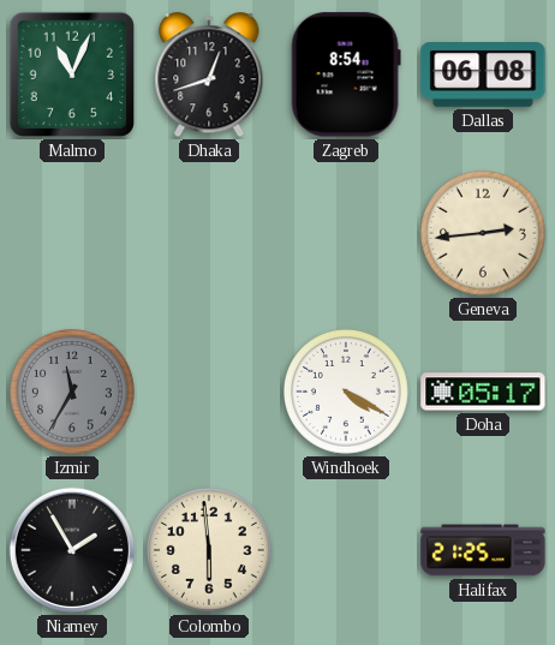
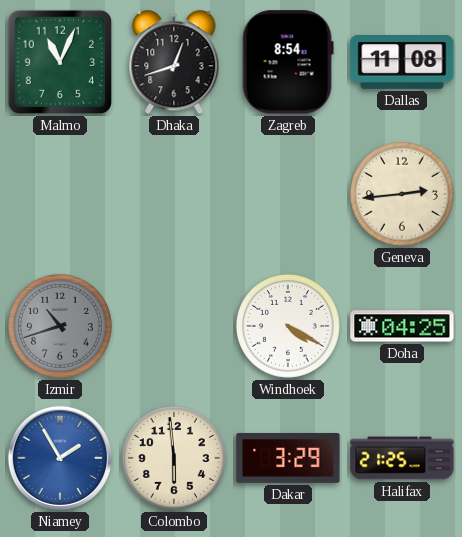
Dallas: 06:08 -> 11:08 (402, 63)
Izmir: 11:35 -> 10:42 (60, 326)
Doha: 05:17 -> 04:25 (402, 326)
Niamey dial: black -> blue (60, 458)
Dakar: none -> 3:29 (288, 458)
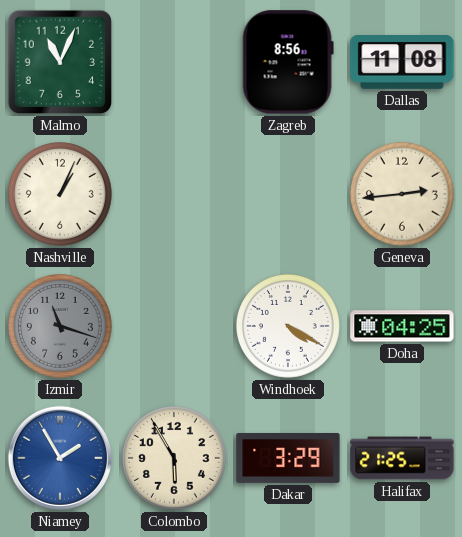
Dhaka: 12:42 -> none (174, 63)
Zagreb: 8:54 -> 8:56 (288, 62)
Nashville: none -> 1:04 (60, 194)
Izmir: 10:42 -> 11:18 (60, 326)
Colombo: 5:59 -> 5:55 (174, 458)
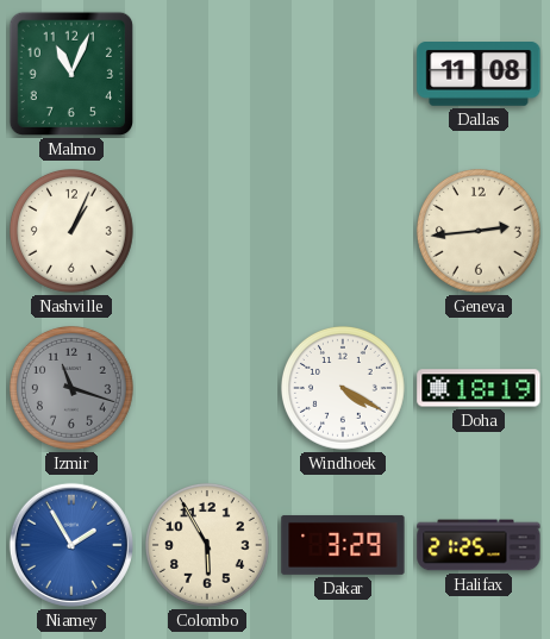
Zagreb: 8:56 -> none (288, 62)
Doha: 04:25 -> 18:19 (479, 388)
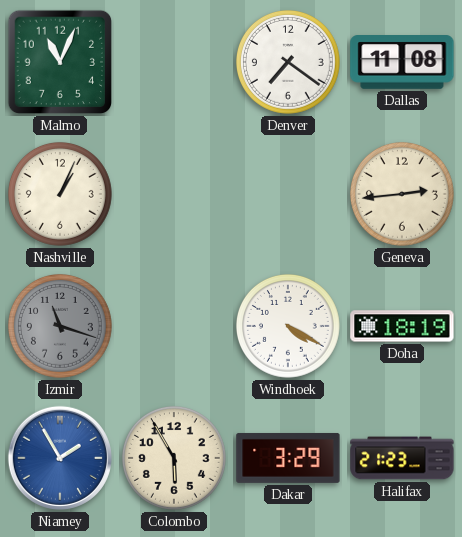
Denver: none -> 7:21 (288, 62)
Halifax: 21:25 -> 21:23 (402, 458)
